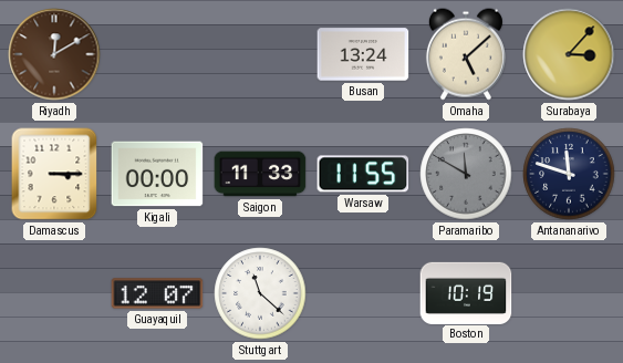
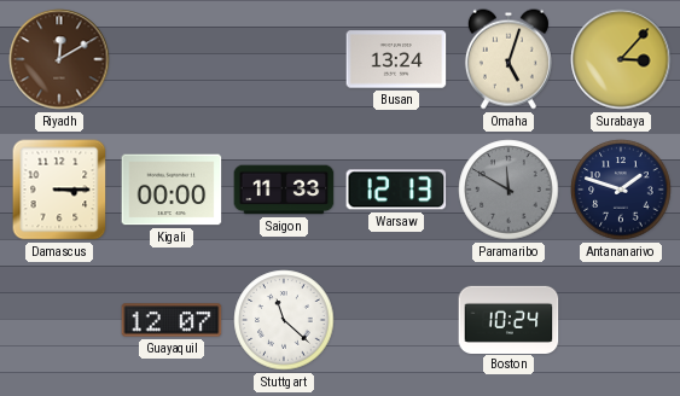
Omaha: 5:08 -> 5:03 (508, 59)
Warsaw: 11:55 -> 12:13 (396, 190)
Antananarivo: 11:48 -> 1:48 (621, 190)
Boston: 10:19 -> 10:24 (508, 319)
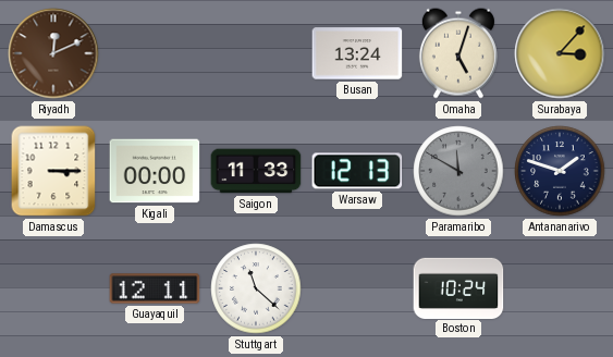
Riyadh: 12:10 -> 12:11 (53, 53)
Guayaquil: 12:07 -> 12:11 (155, 288)
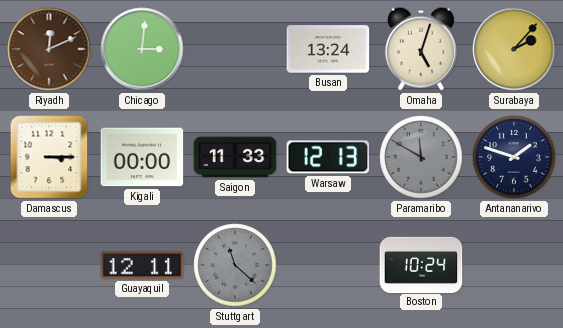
Chicago: none -> 3:01 (142, 49)
Surabaya: 3:07 -> 2:07 (514, 49)
Stuttgart dial: white -> grey (235, 265)
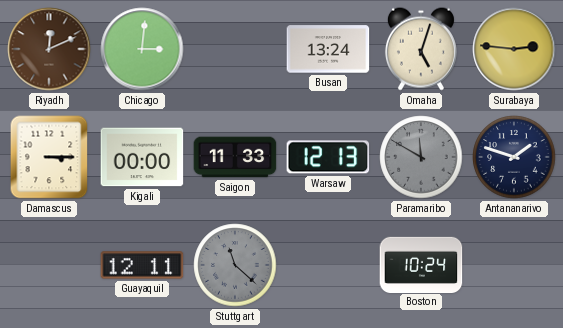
Surabaya: 2:07 -> 2:46 (514, 49)
